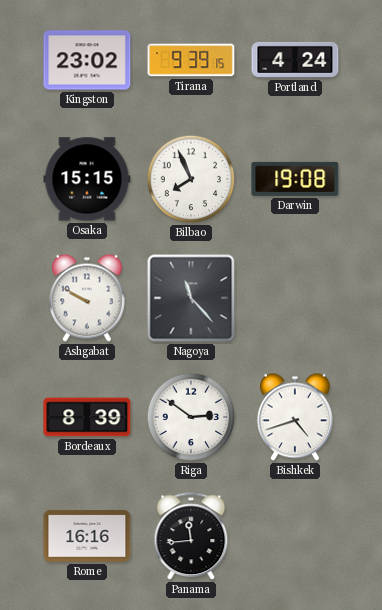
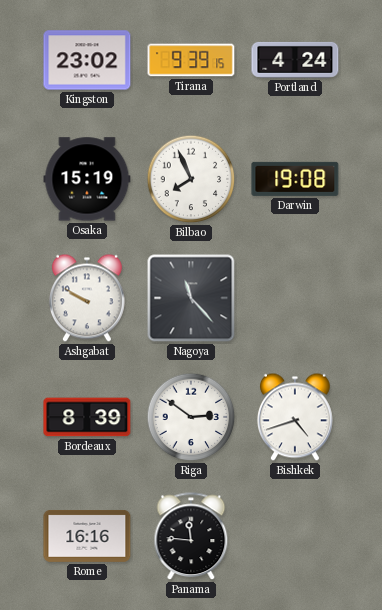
Osaka: 15:15 -> 15:19 (87, 179)
Panama: 11:44 -> 11:46 (191, 537)
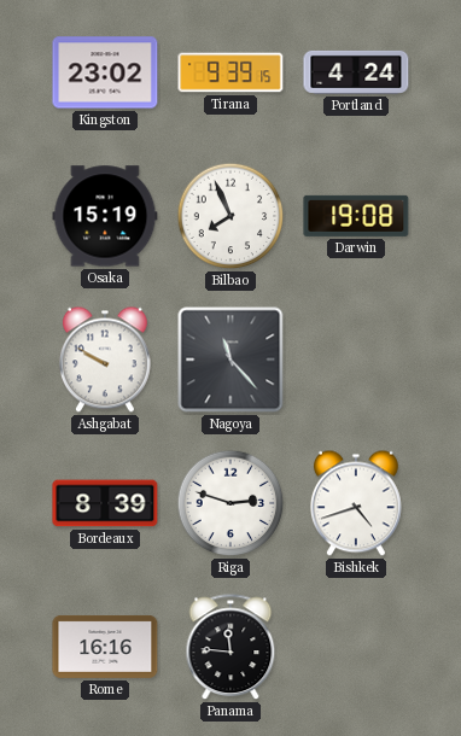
Riga: 2:51 -> 2:48 (230, 503)
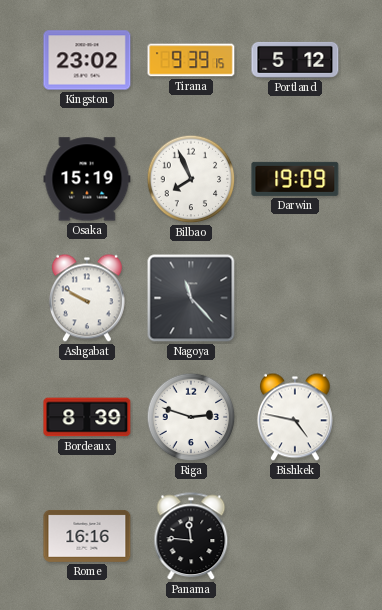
Portland: 4:24 -> 5:12 (295, 60)
Darwin: 19:08 -> 19:09 (295, 179)
Bishkek: 4:42 -> 4:47 (295, 417)
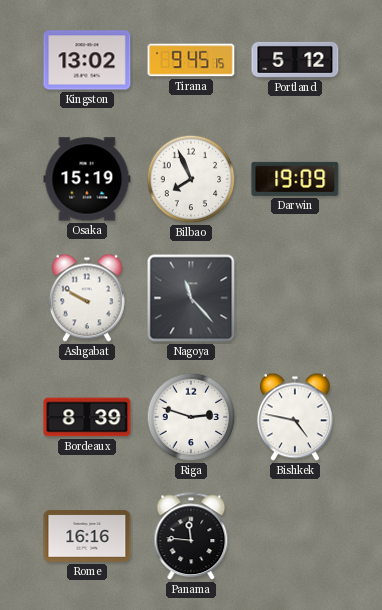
Kingston: 23:02 -> 13:02 (87, 60)
Tirana: 9:39 -> 9:45 (191, 60)
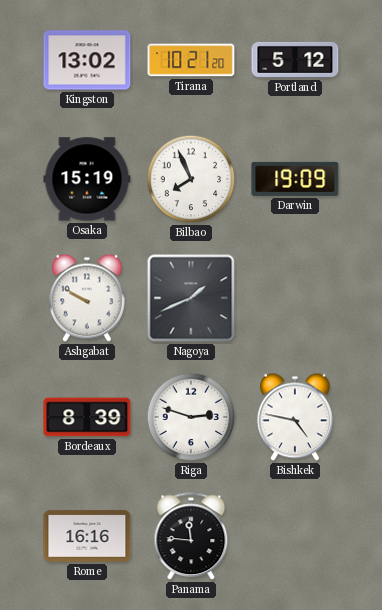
Tirana: 9:45 -> 10:21 (191, 60)
Nagoya: 11:23 -> 1:41 (191, 298)
